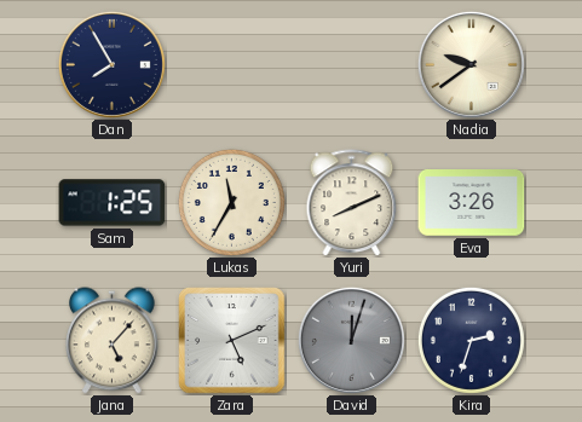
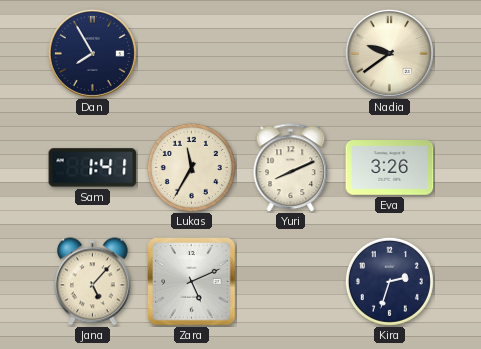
Sam: 1:25 -> 1:41 (93, 168)
David: 12:03 -> none (351, 340)
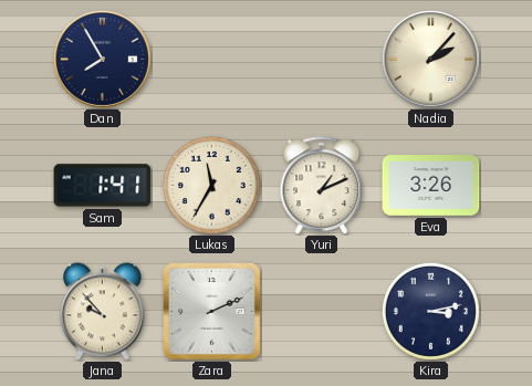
Nadia: 9:39 -> 2:07 (430, 59)
Yuri: 8:11 -> 1:11 (322, 185)
Jana: 5:07 -> 9:53 (103, 312)
Zara: 5:11 -> 2:11 (212, 312)
Kira: 2:33 -> 3:13 (430, 311)
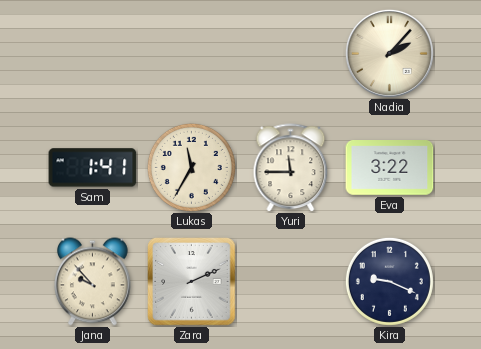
Dan: 7:55 -> none (102, 59)
Yuri: 1:11 -> 11:45 (291, 167)
Eva: 3:26 -> 3:22 (390, 168)
Kira: 3:13 -> 9:19 (389, 281)
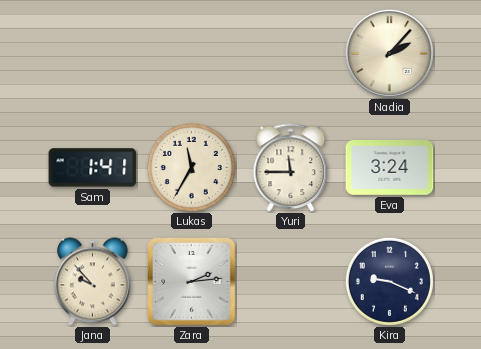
Eva: 3:22 -> 3:24 (390, 168)
Zara: 2:11 -> 2:14 (192, 282)
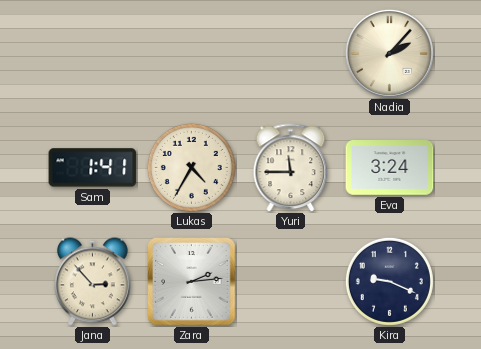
Lukas: 11:35 -> 4:35 (191, 167)
Jana: 9:53 -> 2:53 (93, 282)
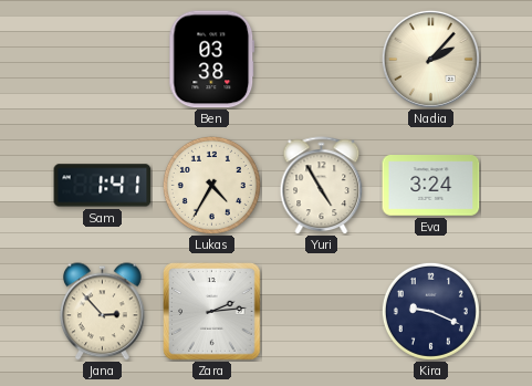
Ben: none -> 03:38 (212, 60)
Yuri: 11:45 -> 4:55 (322, 185)
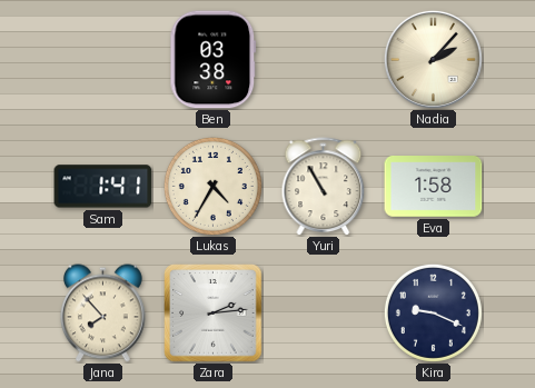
Yuri: 4:55 -> 10:55 (324, 186)
Eva: 3:24 -> 1:58 (434, 187)
Jana: 2:53 -> 7:53 (103, 314)
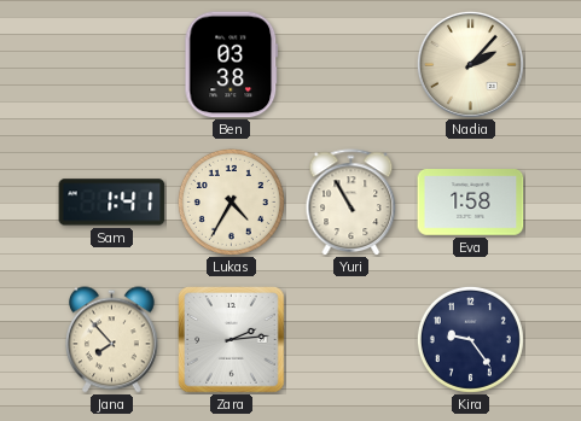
Kira: 9:19 -> 9:24 (470, 339)
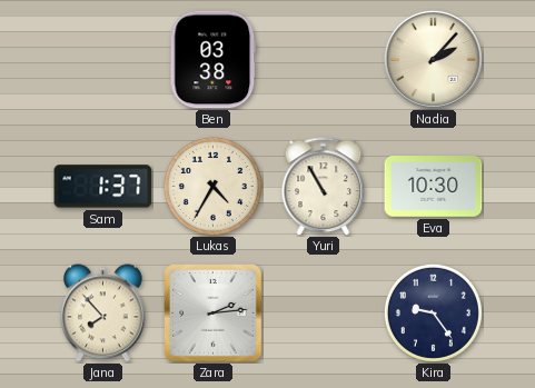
Sam: 1:41 -> 1:37 (103, 187)
Eva: 1:58 -> 10:30 (434, 187)
